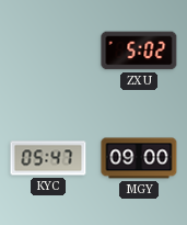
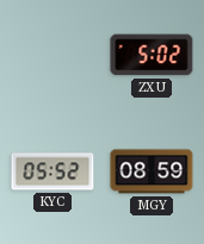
KYC: 05:47 -> 05:52 (52, 171)
MGY: 09:00 -> 08:59 (152, 171)
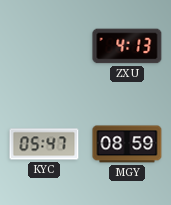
ZXU: 5:02 -> 4:13 (127, 46)
KYC: 05:52 -> 05:47 (44, 144)
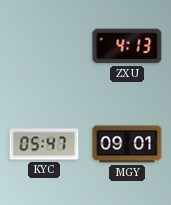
MGY: 08:59 -> 09:01 (127, 144)
